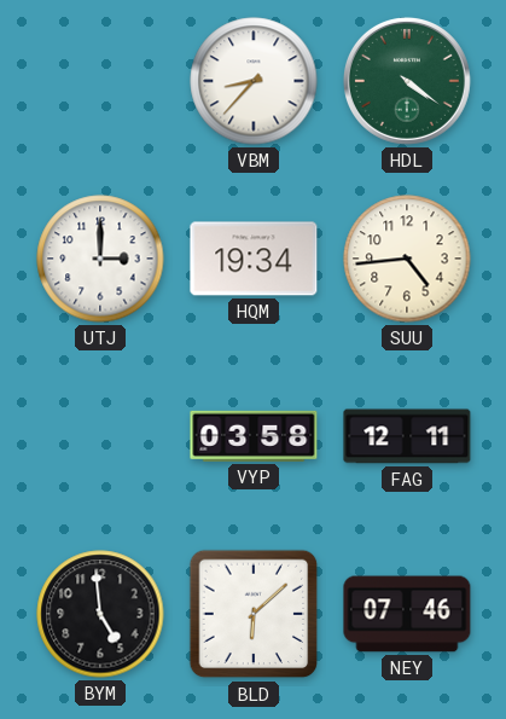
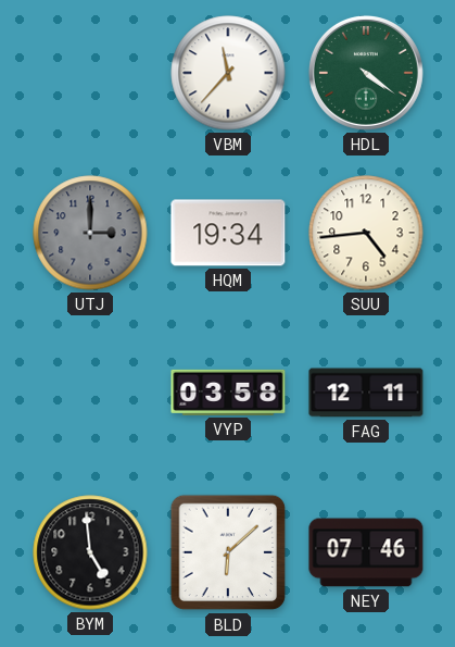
VBM: 8:37 -> 11:37 (228, 73)
UTJ dial: white -> grey (90, 233)
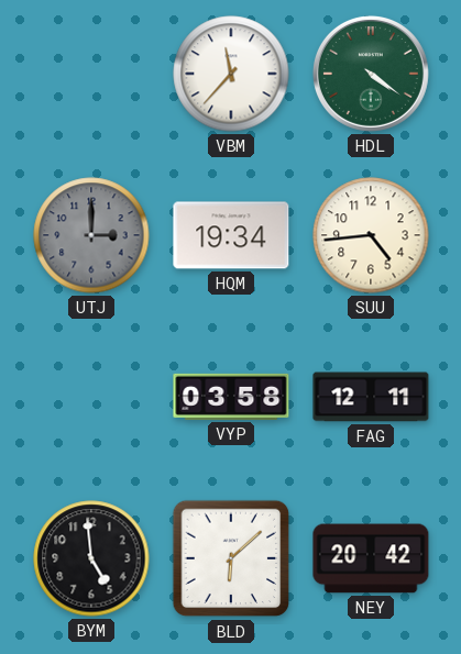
NEY: 07:46 -> 20:42 (371, 558)
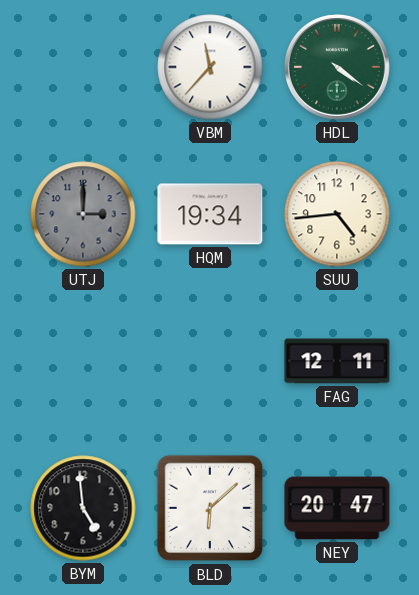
VYP: 03:58 -> none (231, 397)
NEY: 20:42 -> 20:47 (337, 508)
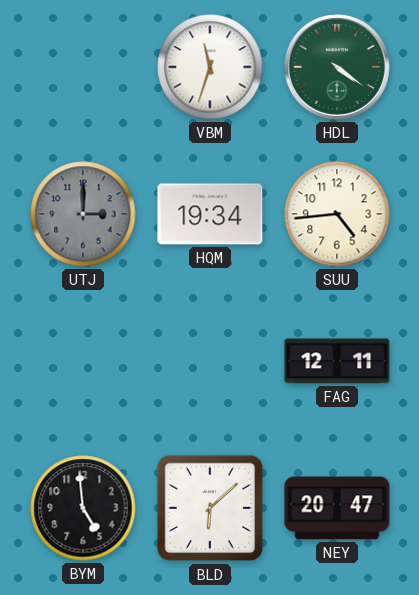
VBM: 11:37 -> 11:33 (210, 67)
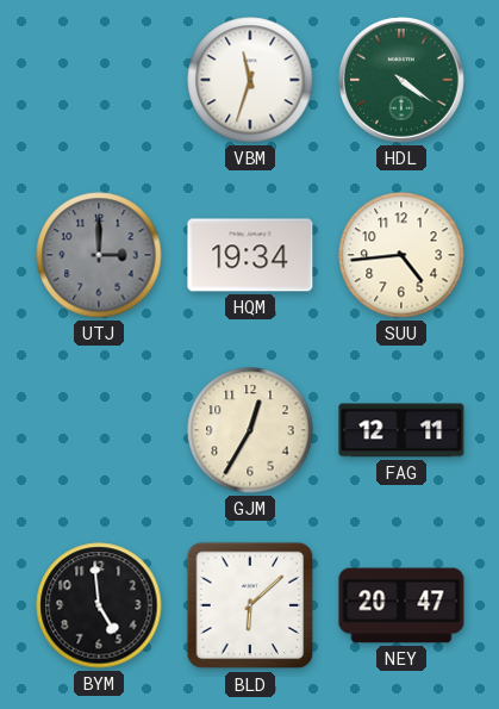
GJM: none -> 12:35 (250, 430)
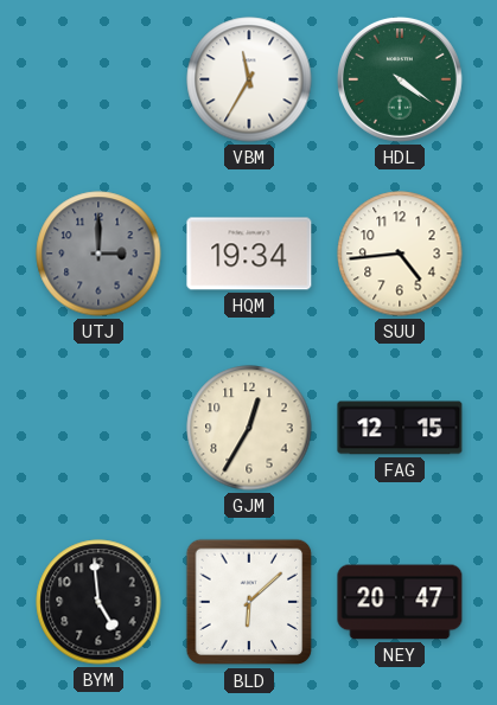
VBM: 11:33 -> 11:35 (249, 79)
FAG: 12:11 -> 12:15 (400, 428)
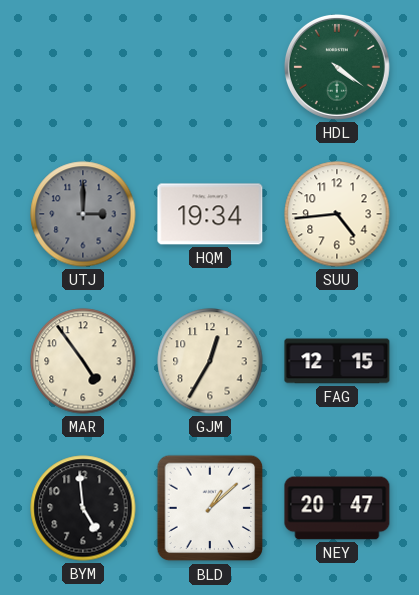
VBM: 11:35 -> none (249, 79)
MAR: none -> 4:54 (83, 361)
BLD: 6:08 -> 1:08 (210, 508)
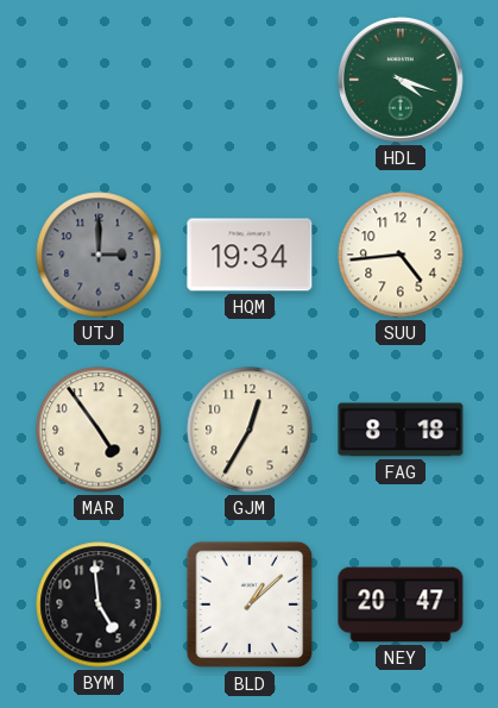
HDL: 4:21 -> 4:18 (401, 80)
FAG: 12:15 -> 8:18 (401, 430)
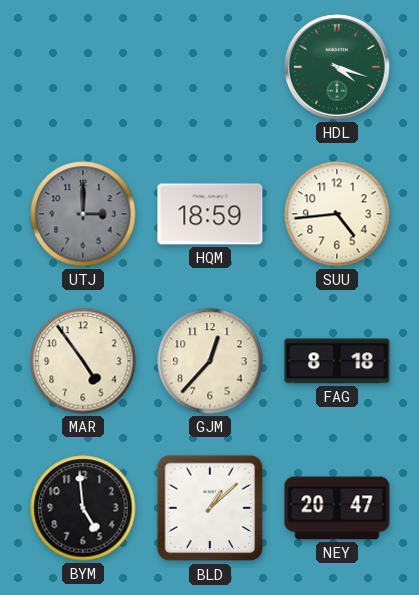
HQM: 19:34 -> 18:59 (210, 214)
GJM: 12:35 -> 12:37 (210, 361)
